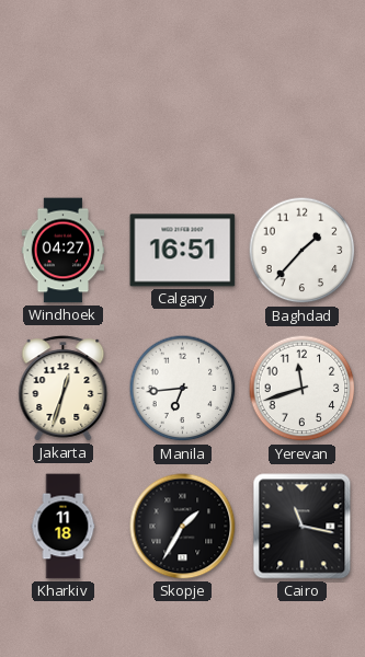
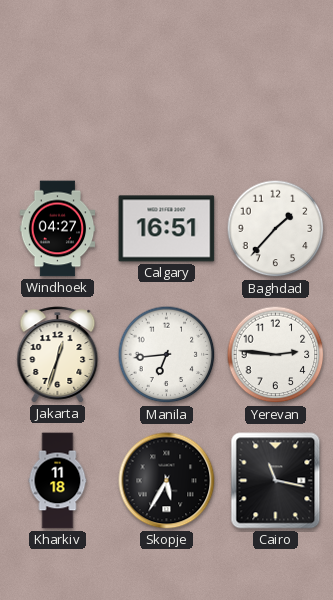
Yerevan: 11:42 -> 2:46 (276, 355)
Skopje: 1:35 -> 5:35 (167, 481)
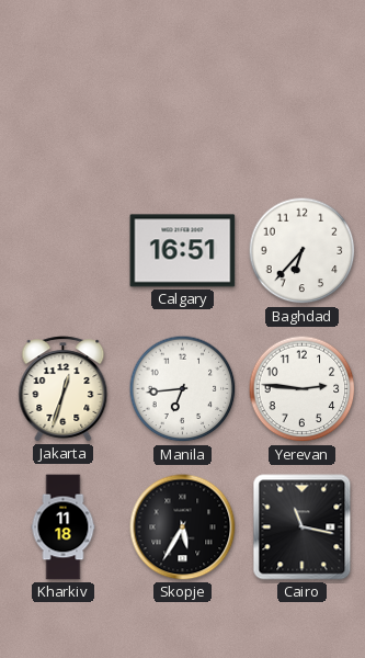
Windhoek: 04:27 -> none (58, 229)
Baghdad: 1:37 -> 6:37 (303, 251)
